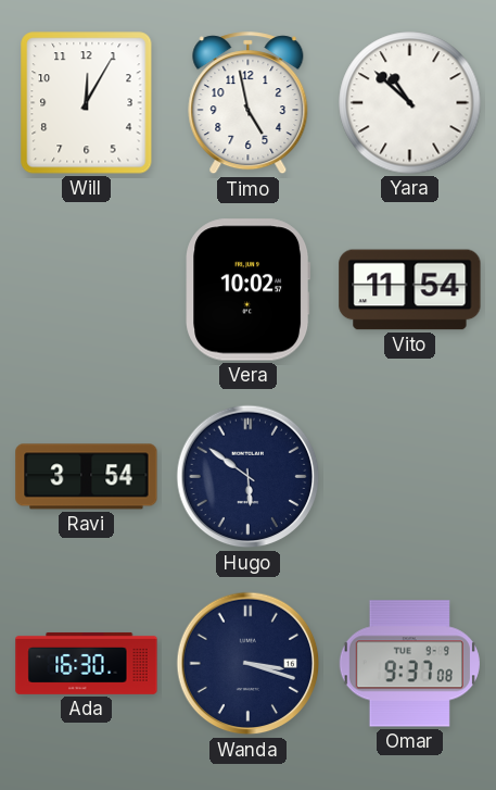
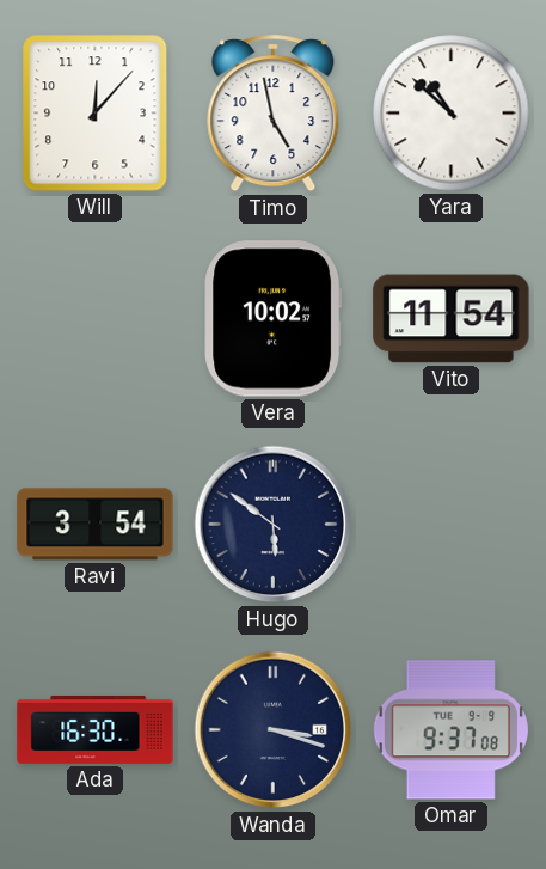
Will: 12:05 -> 12:07 (96, 114)
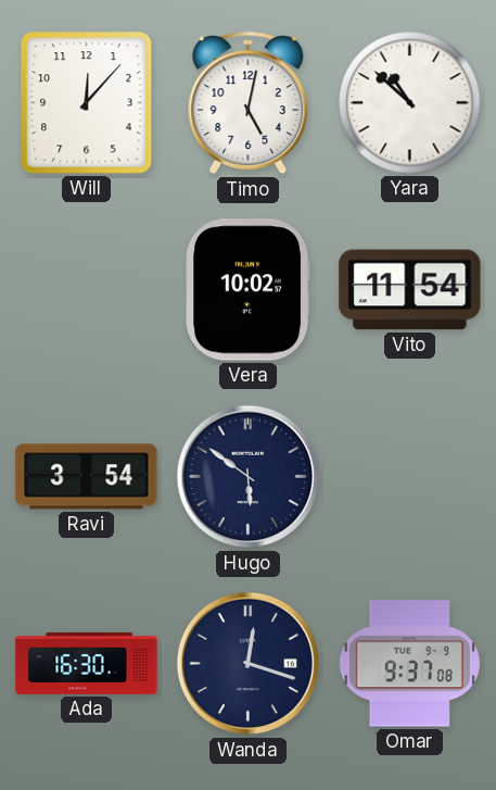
Timo: 4:58 -> 5:02 (249, 103)
Wanda: 3:18 -> 12:18 (249, 664)
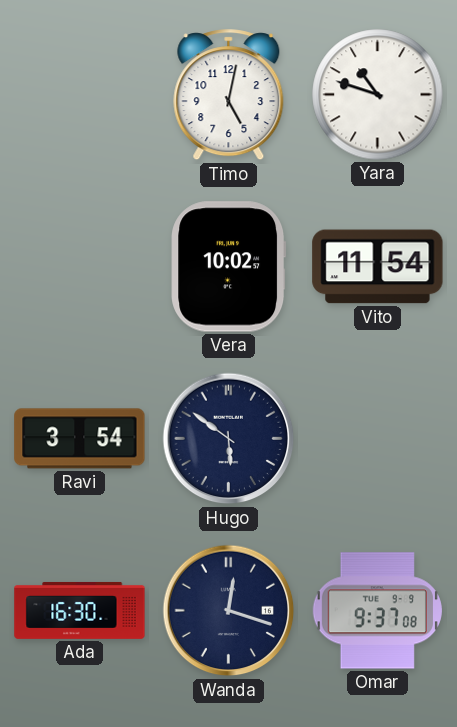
Will: 12:07 -> none (87, 103)
Yara: 10:52 -> 10:48 (378, 95)
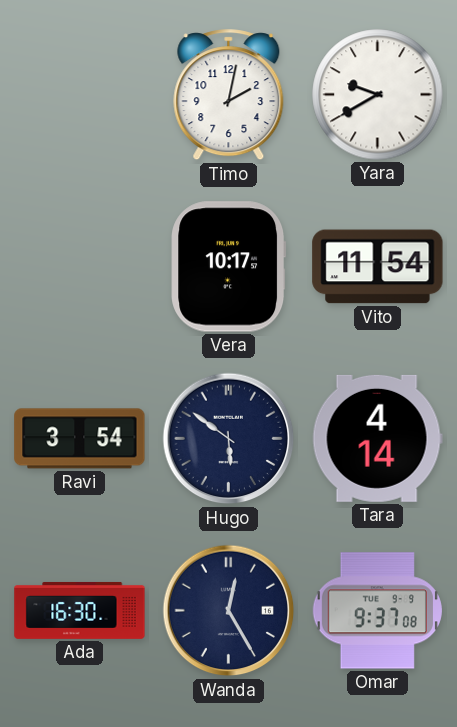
Timo: 5:02 -> 2:02 (229, 95)
Yara: 10:48 -> 9:40 (378, 95)
Vera: 10:02 -> 10:17 (229, 267)
Tara: none -> 4:14 (377, 438)
Wanda: 12:18 -> 12:25 (229, 611)
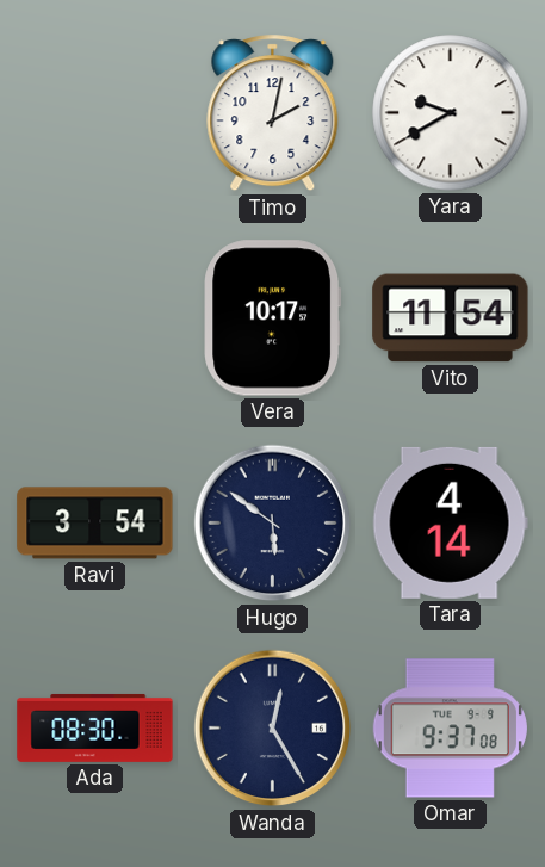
Ada: 16:30 -> 08:30 (95, 727)
